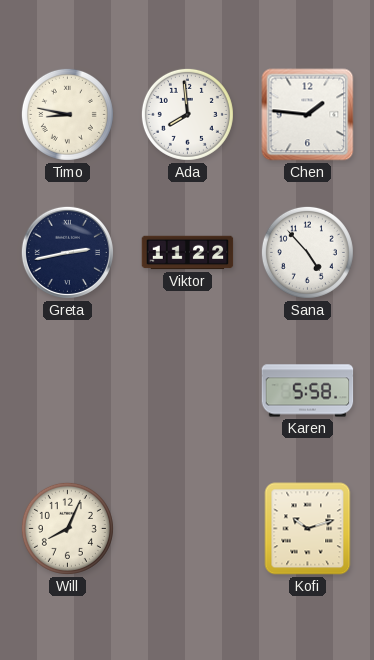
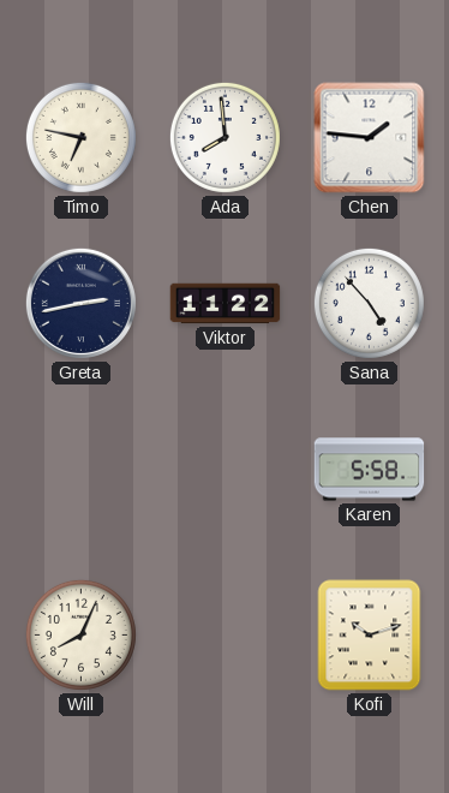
Timo: 8:47 -> 6:47 (80, 137)
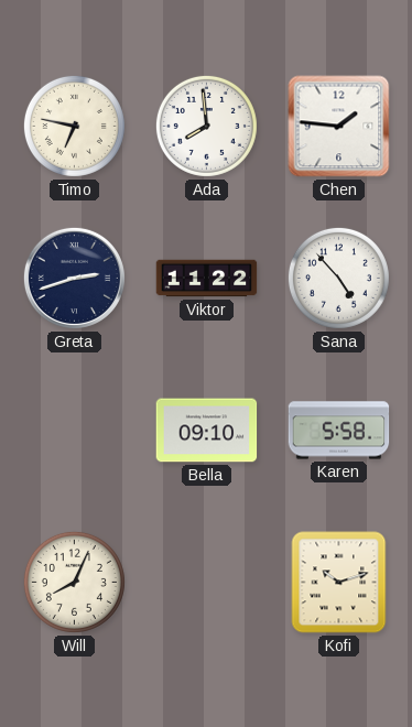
Greta: 2:43 -> 2:42 (74, 278)
Bella: none -> 09:10 (207, 431)
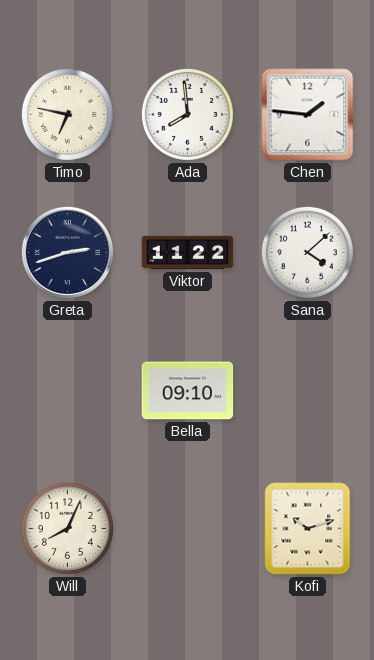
Sana: 4:53 -> 4:08 (307, 252)
Karen: 5:58 -> none (339, 431)
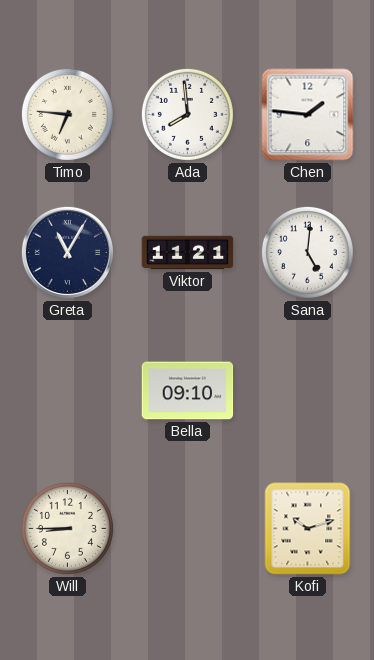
Timo: 6:47 -> 6:46 (67, 114)
Greta: 2:42 -> 11:05 (67, 252)
Viktor: 11:22 -> 11:21 (188, 253)
Sana: 4:08 -> 5:01 (307, 252)
Will: 8:04 -> 8:45 (67, 528)
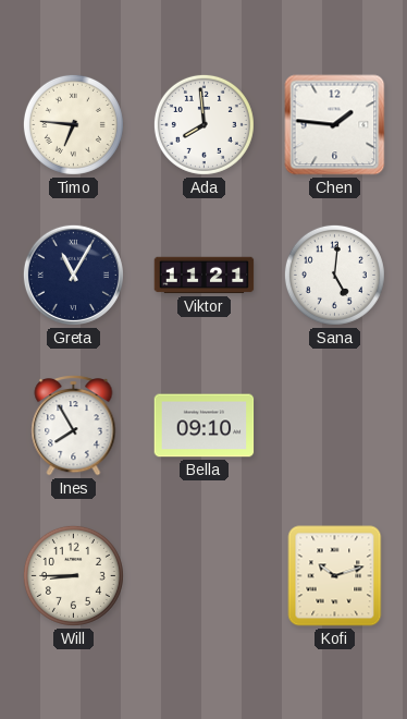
Ines: none -> 7:55 (74, 425)
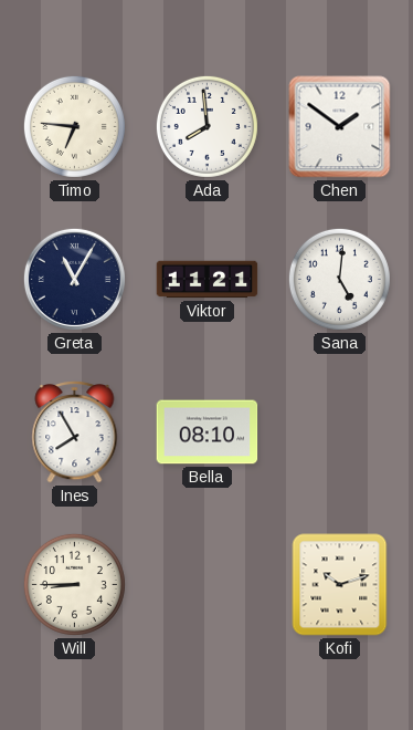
Chen: 1:46 -> 1:51 (340, 127)
Bella: 09:10 -> 08:10 (208, 432)
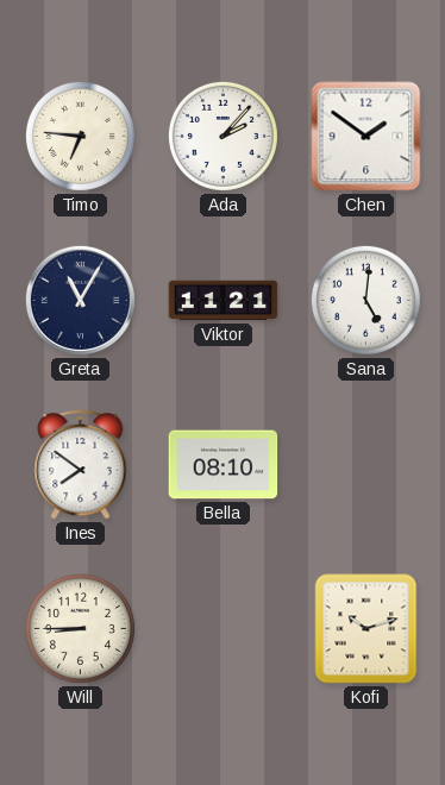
Ada: 7:59 -> 2:07 (223, 136)
Ines: 7:55 -> 7:51 (81, 464)
